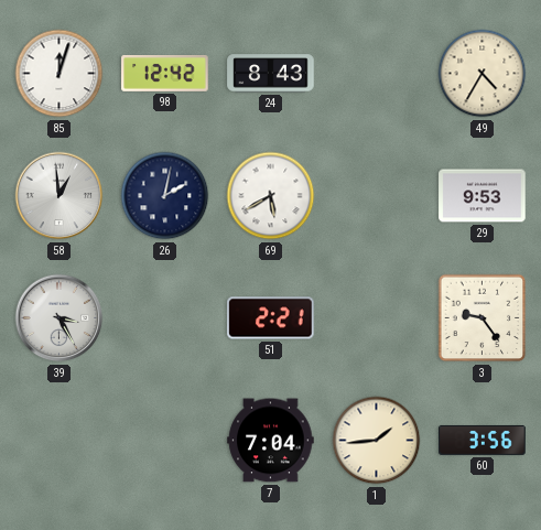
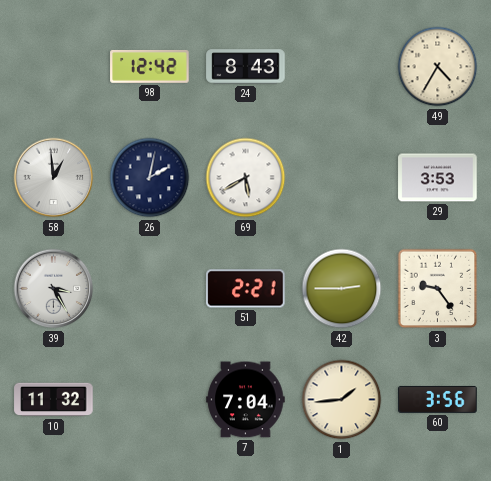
85: 12:03 -> none (59, 74)
29: 9:53 -> 3:53 (438, 178)
42: none -> 2:45 (342, 289)
10: none -> 11:32 (54, 400)
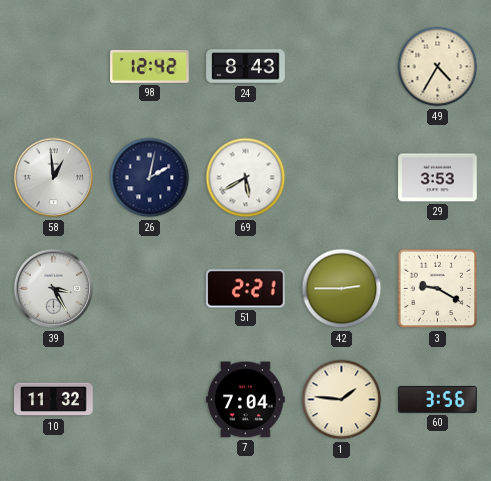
3: 9:24 -> 9:20 (438, 289)
1: 1:44 -> 1:46 (342, 400)
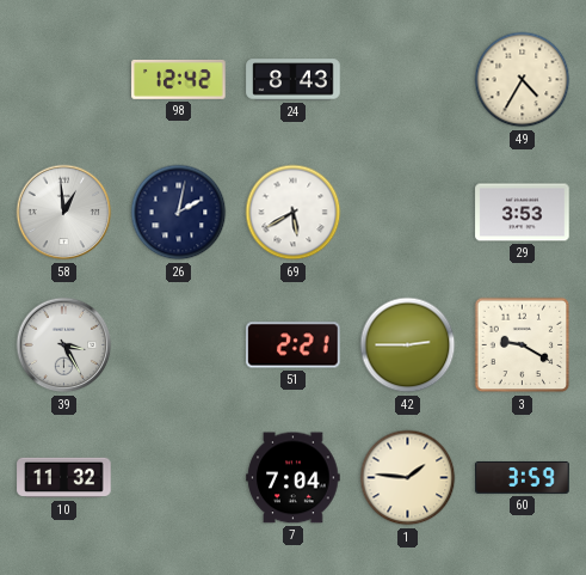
60: 3:56 -> 3:59 (523, 477)
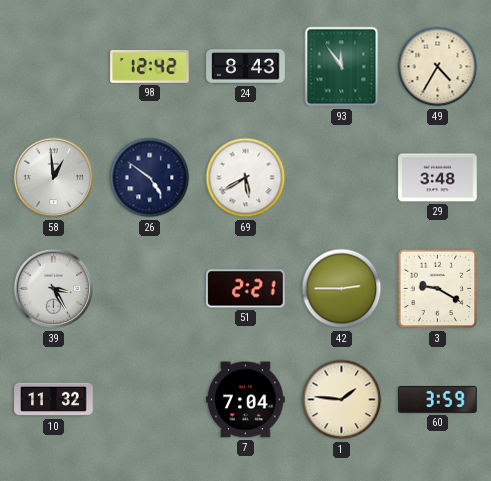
93: none -> 11:54 (342, 67)
26: 2:02 -> 4:51 (150, 178)
29: 3:53 -> 3:48 (438, 178)
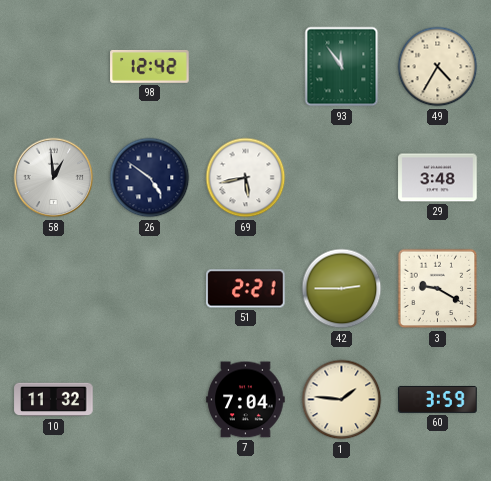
24: 8:43 -> none (246, 67)
69: 5:40 -> 5:43 (246, 178)
39: 3:25 -> none (54, 289)
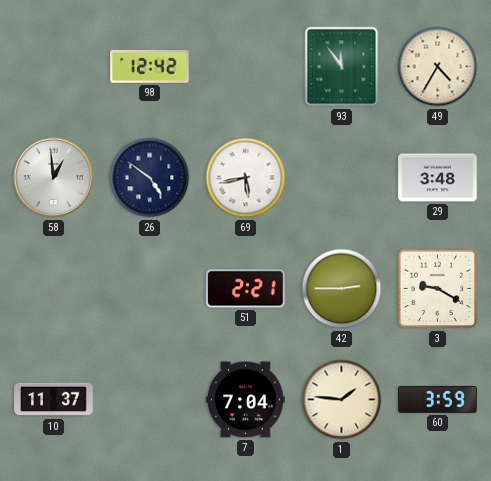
10: 11:32 -> 11:37 (54, 400)
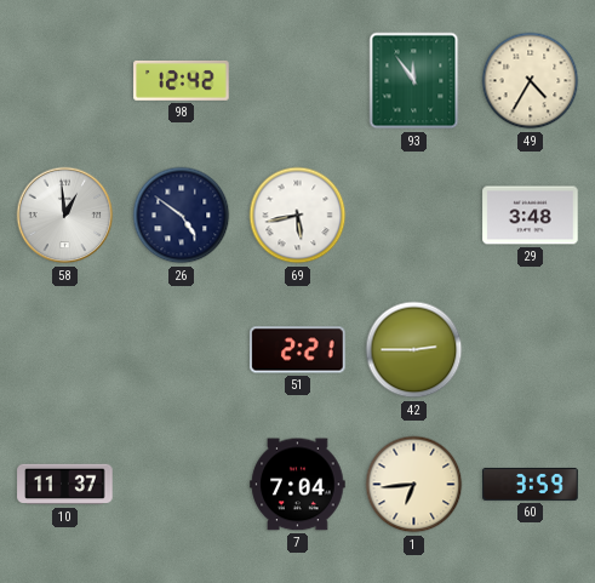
3: 9:20 -> none (438, 289)
1: 1:46 -> 6:44 (414, 485)
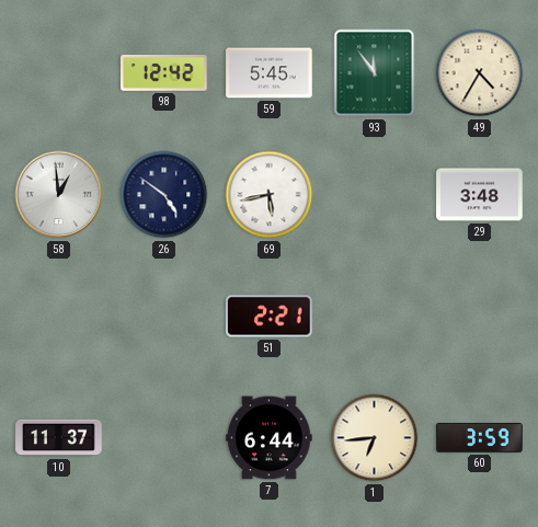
59: none -> 5:45 (270, 73)
42: 2:45 -> none (414, 350)
7: 7:04 -> 6:44 (270, 438)
